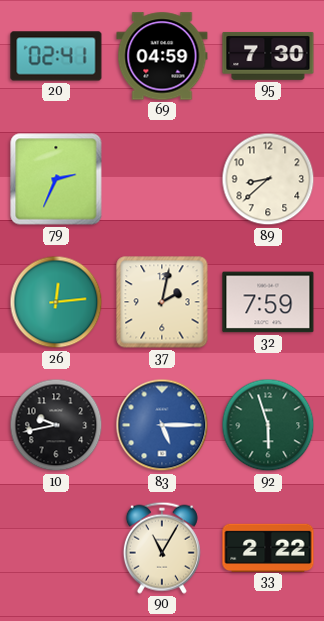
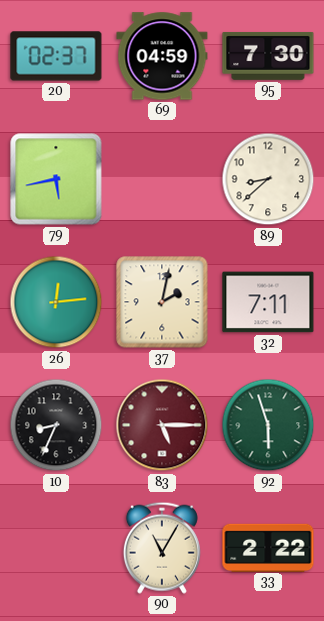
20: 02:41 -> 02:37 (56, 56)
79: 2:34 -> 5:43 (56, 179)
32: 7:59 -> 7:11 (268, 302)
10: 9:43 -> 8:34 (56, 425)
83 dial: blue -> burgundy (162, 425)
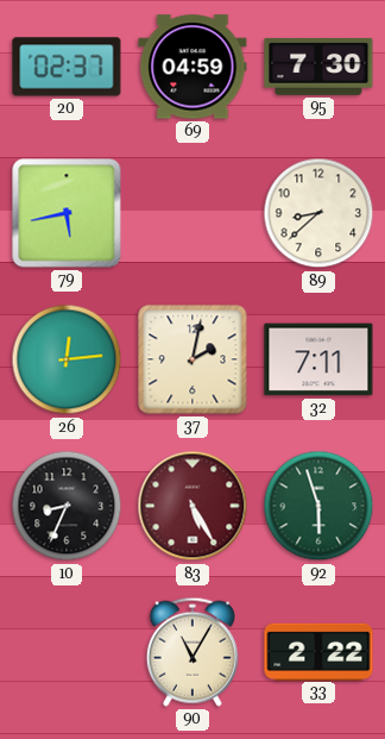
83: 5:15 -> 5:25 (192, 506)
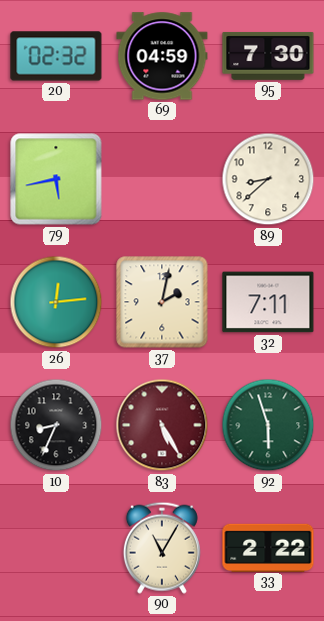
20: 02:37 -> 02:32 (56, 56)
